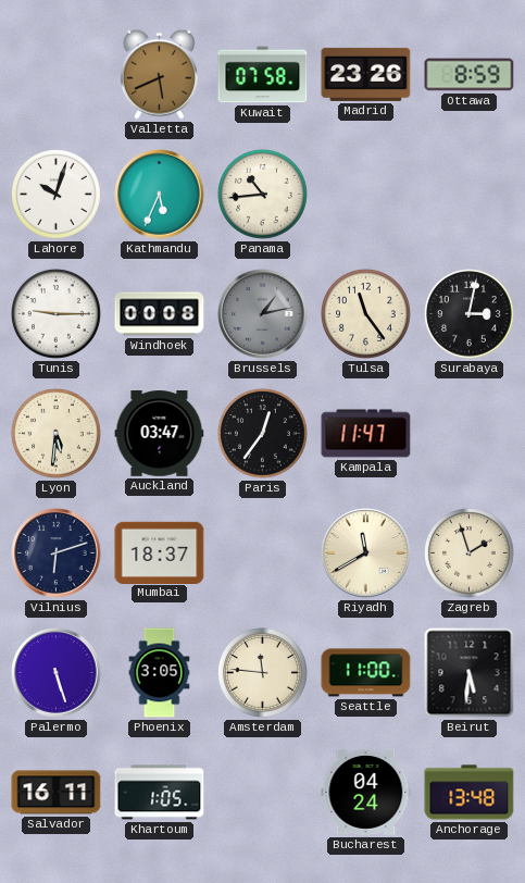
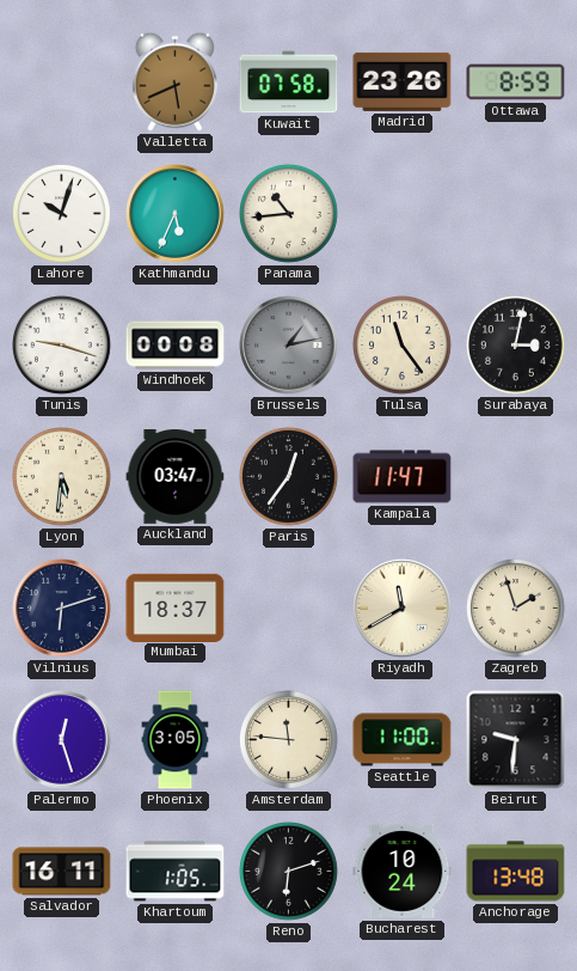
Tunis: 9:15 -> 9:18 (62, 346)
Palermo: 5:27 -> 12:27 (62, 740)
Beirut: 5:31 -> 9:31 (516, 740)
Reno: none -> 6:12 (289, 872)
Bucharest: 04:24 -> 10:24 (403, 871)
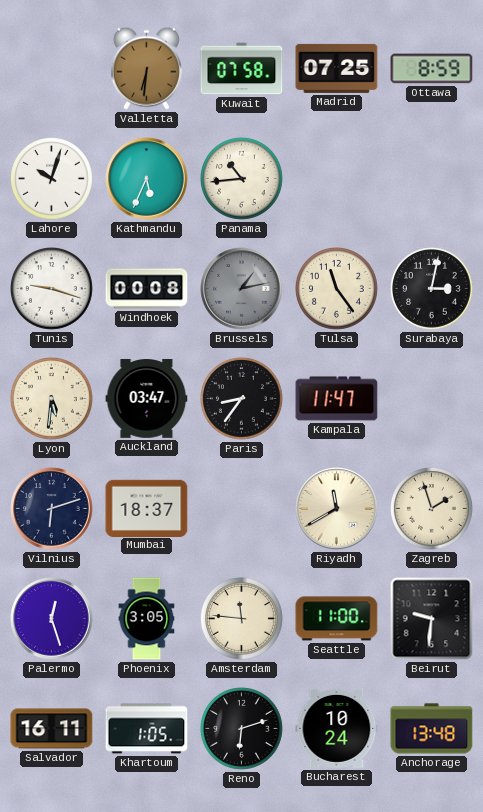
Valletta: 5:41 -> 6:31 (146, 68)
Madrid: 23:26 -> 07:25 (337, 68)
Paris: 12:36 -> 8:36 (242, 399)
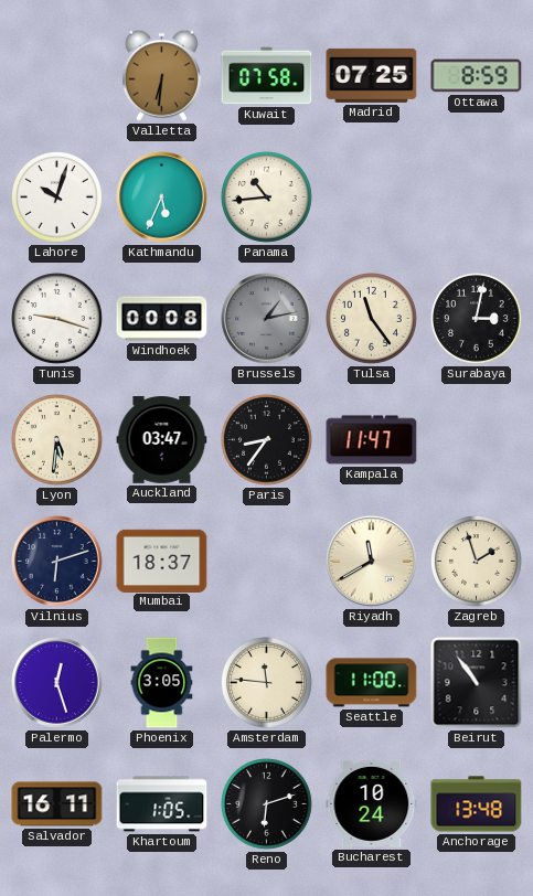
Beirut: 9:31 -> 10:54 (477, 683)
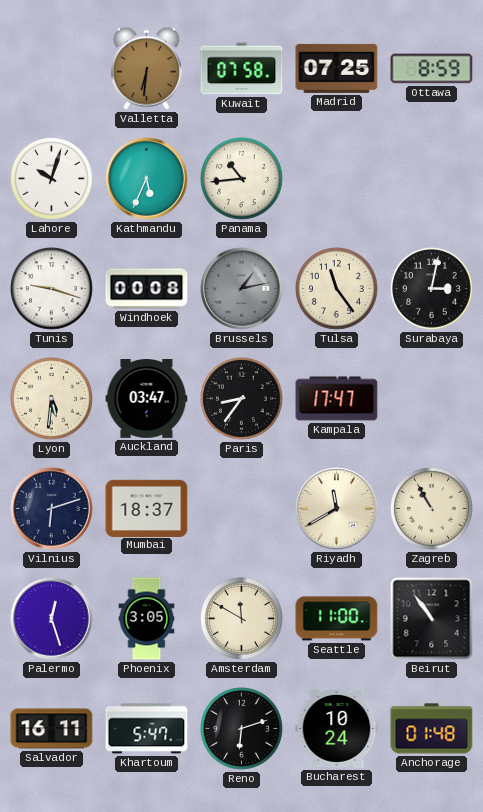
Kampala: 11:47 -> 17:47 (337, 399)
Zagreb: 1:57 -> 10:55 (432, 509)
Amsterdam: 11:46 -> 11:50 (242, 619)
Khartoum: 1:05 -> 5:47 (147, 729)
Anchorage: 13:48 -> 01:48 (432, 729)
